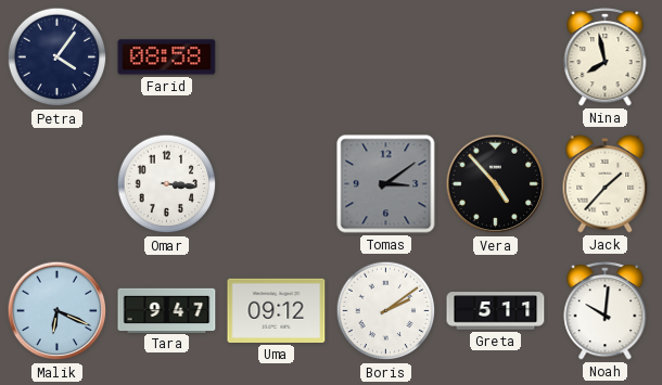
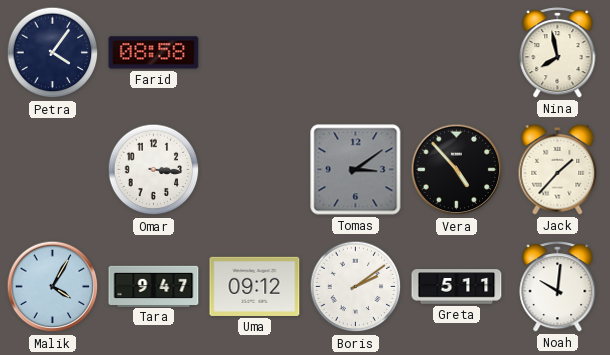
Malik: 6:19 -> 4:05 (53, 287)
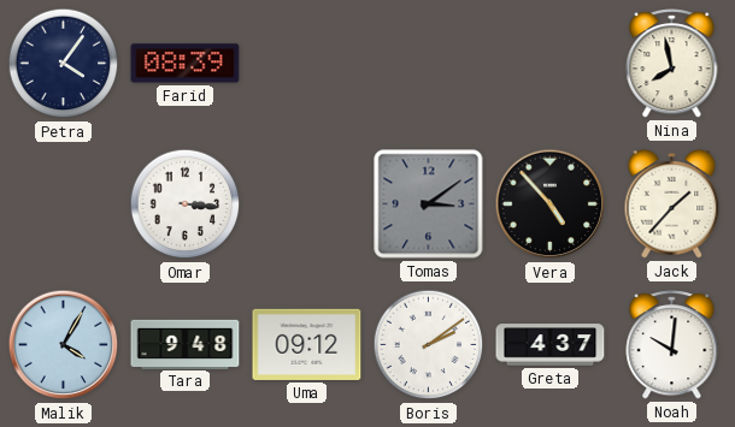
Farid: 08:58 -> 08:39 (186, 64)
Tara: 9:47 -> 9:48 (186, 344)
Greta: 5:11 -> 4:37 (551, 345)
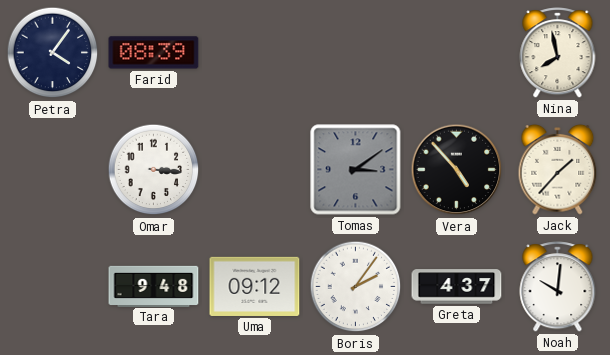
Malik: 4:05 -> none (64, 345)
Boris: 2:09 -> 2:06 (356, 287)
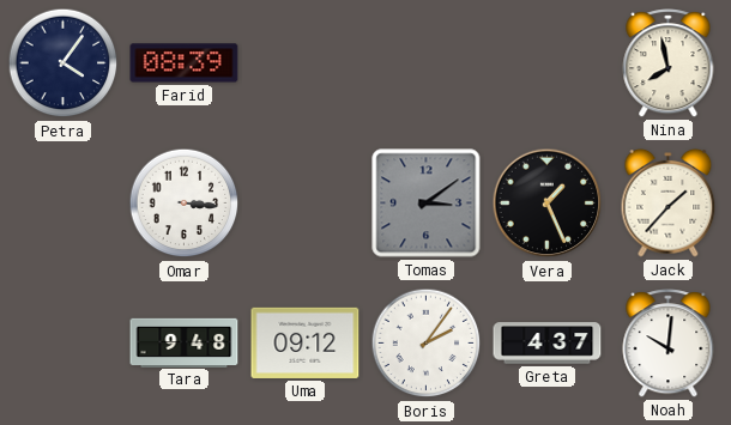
Vera: 4:53 -> 1:26 (548, 204)
